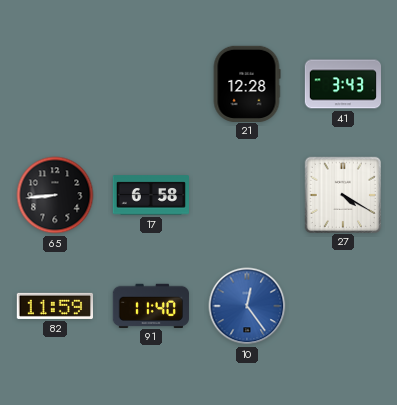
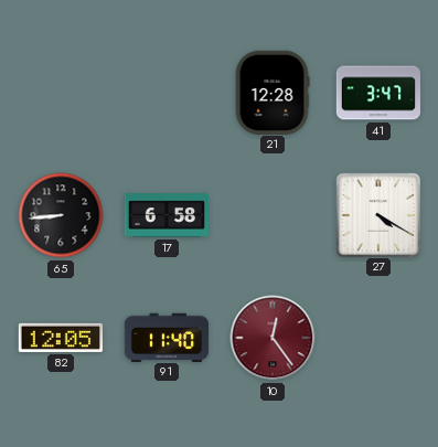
41: 3:43 -> 3:47 (378, 93)
82: 11:59 -> 12:05 (60, 338)
10 dial: blue -> burgundy (273, 338)
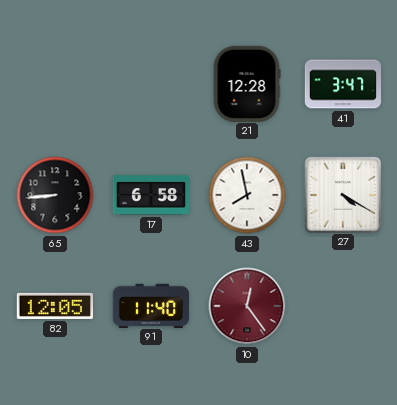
43: none -> 7:58 (247, 195)
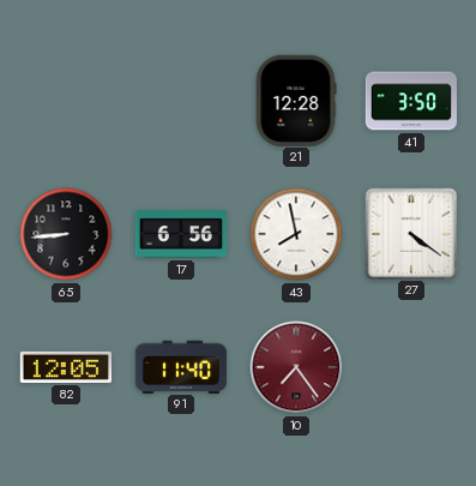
41: 3:47 -> 3:50 (411, 101)
17: 6:58 -> 6:56 (180, 234)
27: 4:20 -> 4:21 (410, 233)
10: 12:24 -> 7:24 (296, 367)
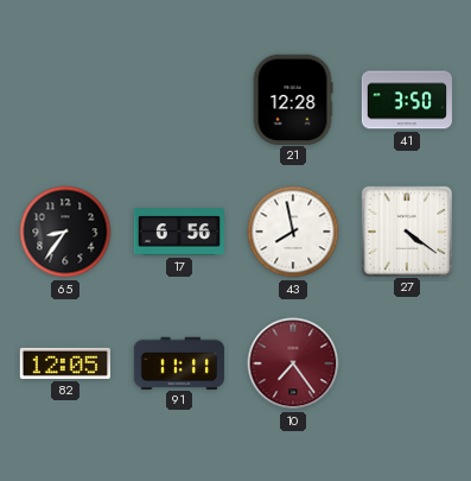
65: 8:44 -> 8:36 (65, 232)
91: 11:40 -> 11:11 (178, 362)
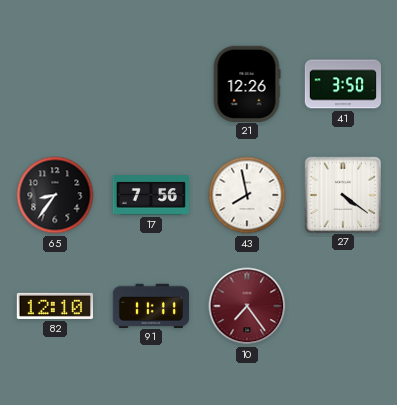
21: 12:28 -> 12:26 (247, 83)
17: 6:56 -> 7:56 (150, 195)
82: 12:05 -> 12:10 (54, 306)
